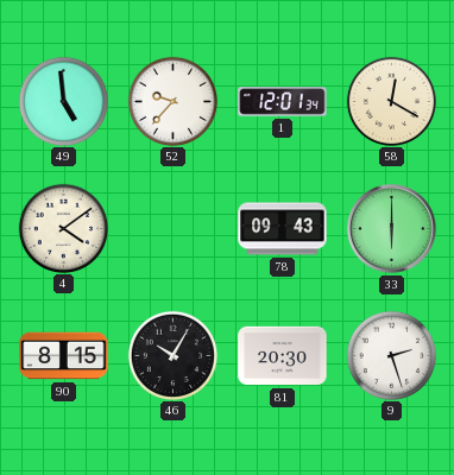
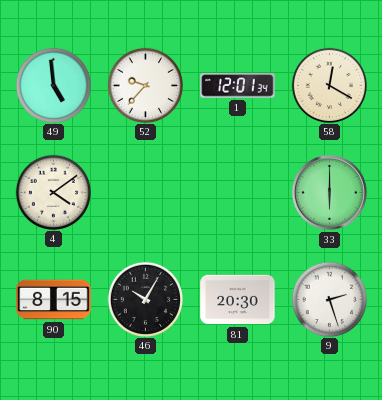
78: 09:43 -> none (283, 229)
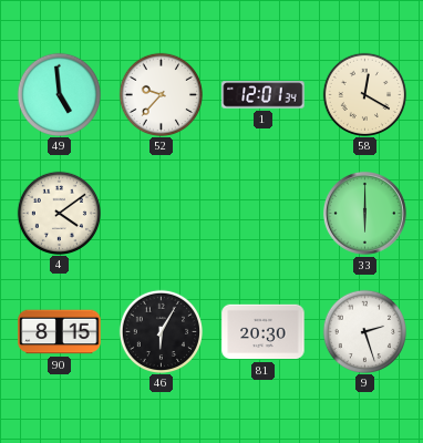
46: 10:05 -> 6:05 (161, 331)
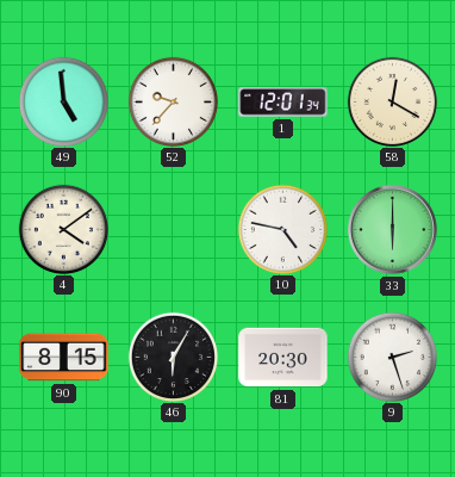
10: none -> 4:47 (282, 229)
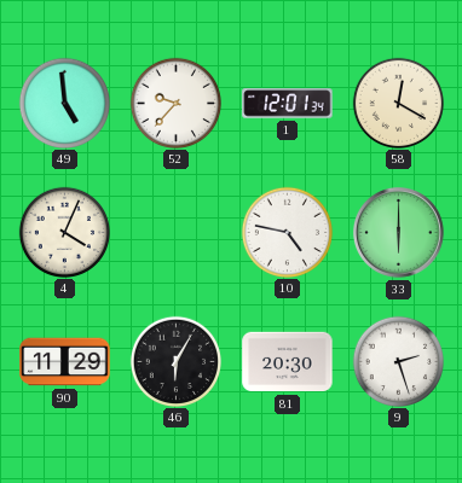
4: 4:09 -> 4:04 (64, 232)
90: 8:15 -> 11:29 (65, 362)
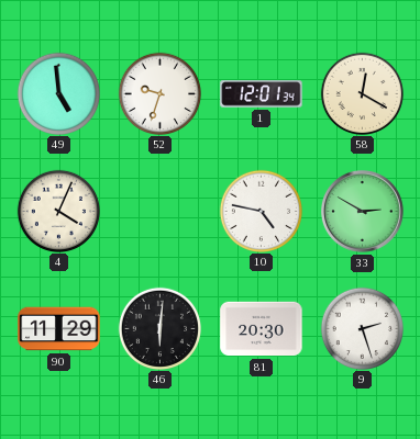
52: 9:37 -> 9:33 (159, 93)
33: 6:00 -> 2:50 (363, 212)
46: 6:05 -> 6:01 (159, 328)
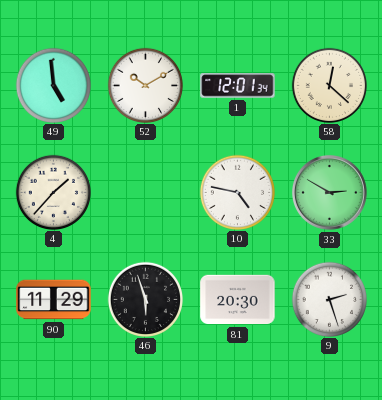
52: 9:33 -> 10:10 (145, 85)
58: 12:20 -> 12:22 (329, 85)
4: 4:04 -> 1:37 (53, 192)
46: 6:01 -> 5:57 (145, 299)
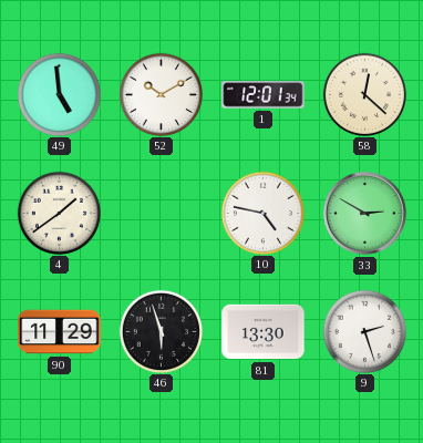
4: 1:37 -> 1:39 (59, 213)
81: 20:30 -> 13:30 (264, 332)
